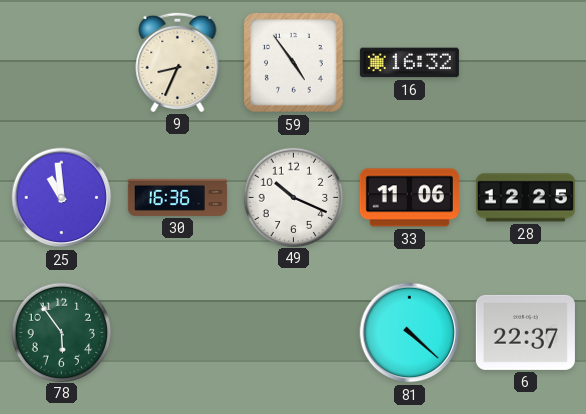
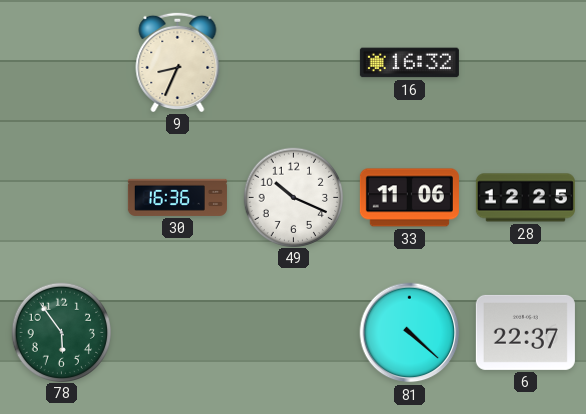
59: 4:54 -> none (293, 63)
25: 10:59 -> none (62, 198)
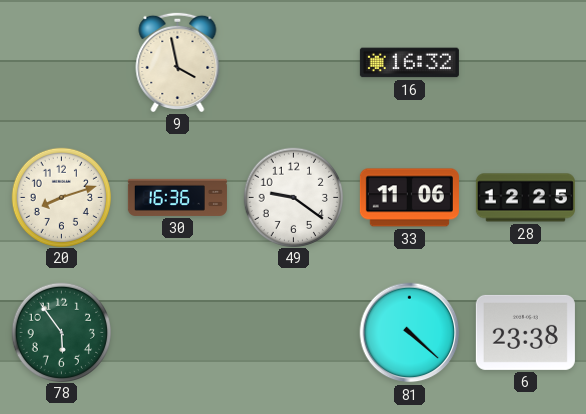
9: 8:34 -> 3:58 (178, 62)
20: none -> 8:12 (61, 197)
49: 10:19 -> 9:21 (293, 197)
6: 22:37 -> 23:38 (525, 332)
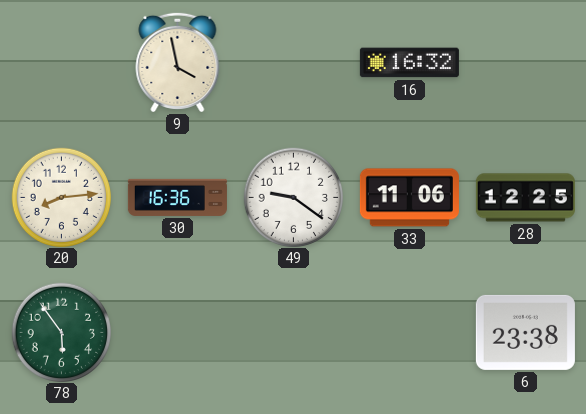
20: 8:12 -> 8:14 (61, 197)
81: 4:22 -> none (410, 333)
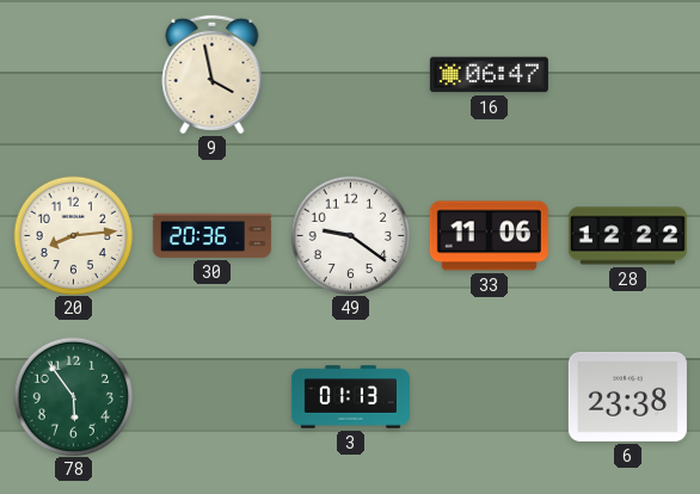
16: 16:32 -> 06:47 (489, 75)
30: 16:36 -> 20:36 (211, 235)
28: 12:25 -> 12:22 (627, 236)
3: none -> 01:13 (350, 397)
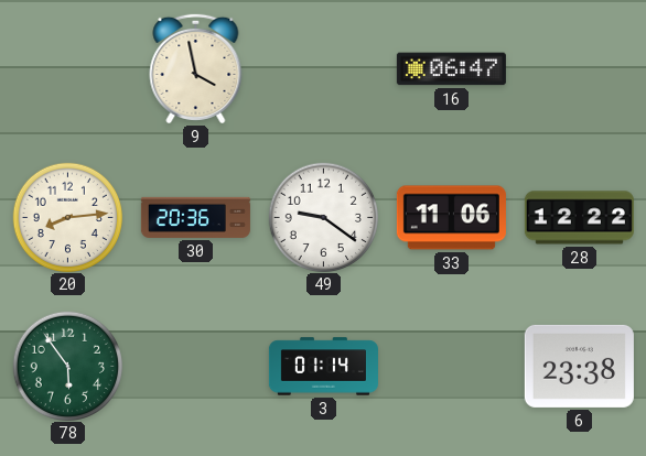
3: 01:13 -> 01:14 (323, 367)
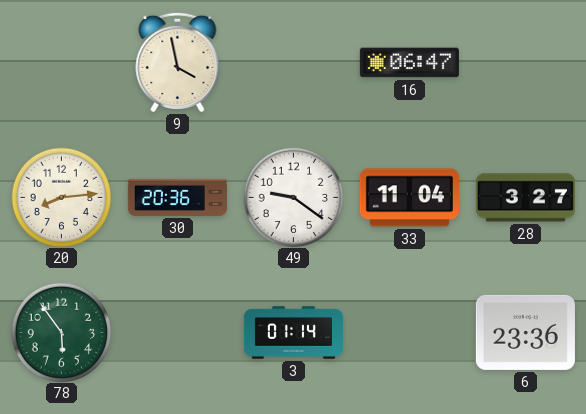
33: 11:06 -> 11:04 (409, 198)
28: 12:22 -> 3:27 (525, 198)
6: 23:38 -> 23:36 (525, 332)
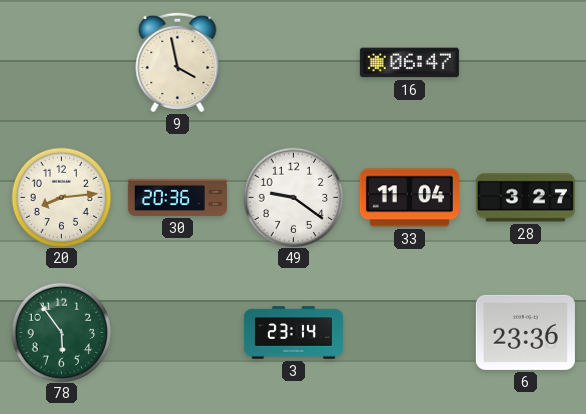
3: 01:14 -> 23:14 (293, 333)
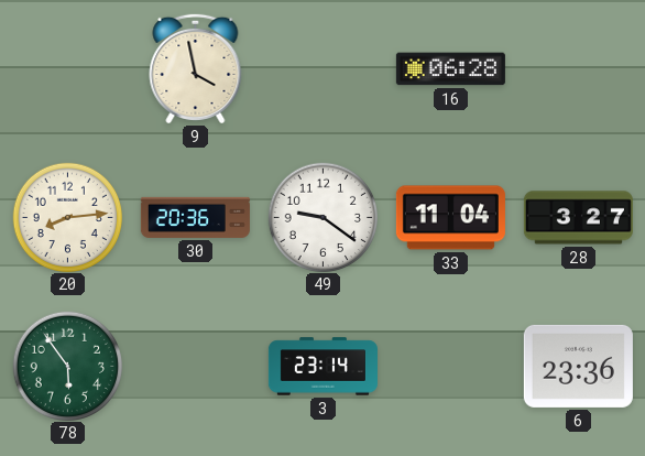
16: 06:47 -> 06:28 (450, 69)
